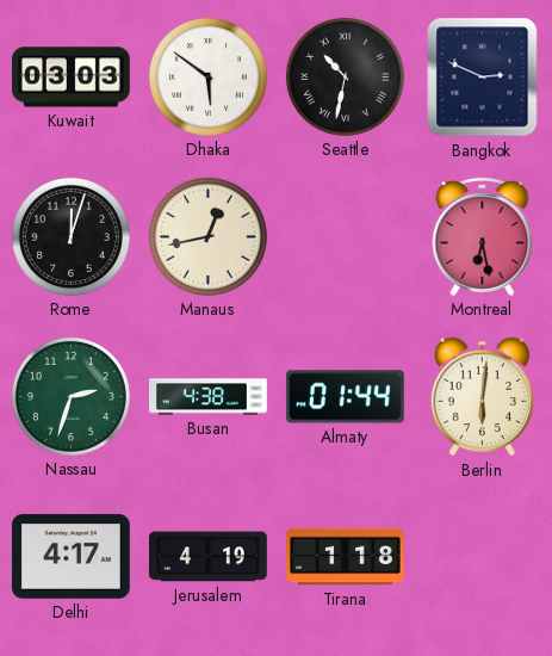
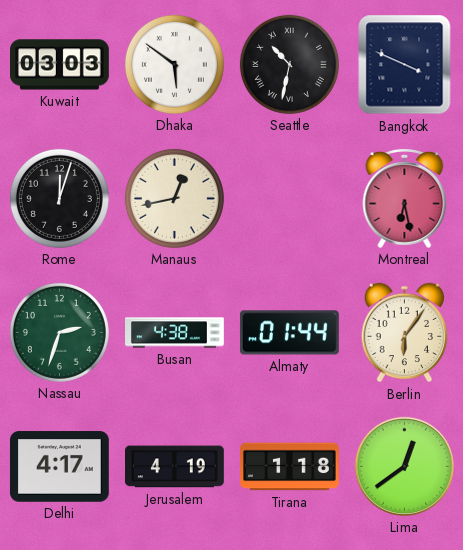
Bangkok: 2:49 -> 3:49 (405, 65)
Berlin: 6:01 -> 6:06 (404, 333)
Lima: none -> 12:39 (404, 466)
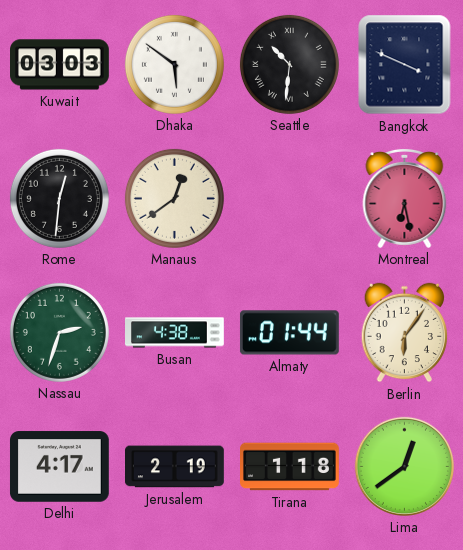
Seattle: 10:32 -> 10:31 (289, 64)
Rome: 12:03 -> 12:31 (59, 198)
Manaus: 12:43 -> 12:39 (174, 198)
Jerusalem: 4:19 -> 2:19 (175, 467)
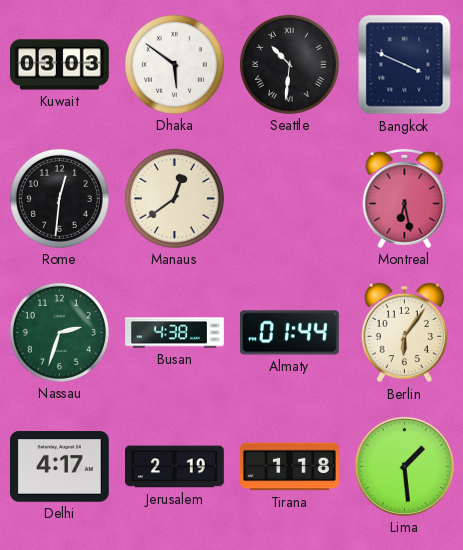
Lima: 12:39 -> 1:29 (404, 466)
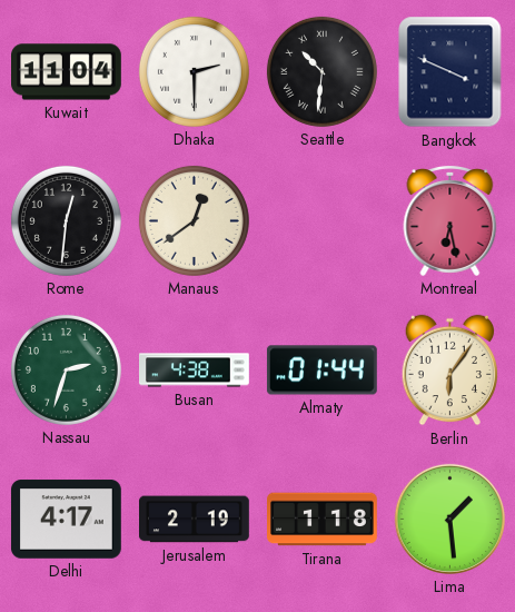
Kuwait: 03:03 -> 11:04 (67, 72)
Dhaka: 5:51 -> 2:30 (194, 71)
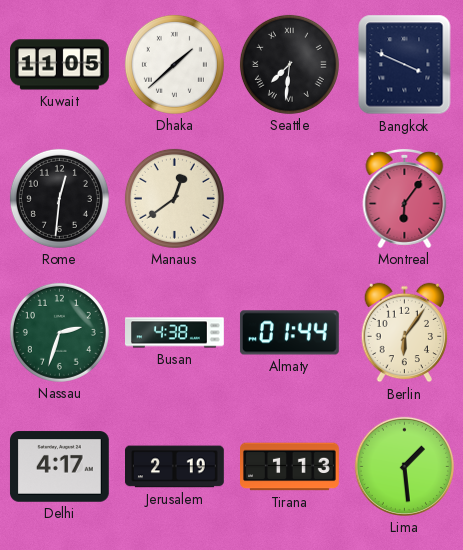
Kuwait: 11:04 -> 11:05 (60, 65)
Dhaka: 2:30 -> 1:38 (174, 64)
Seattle: 10:31 -> 7:31 (289, 64)
Montreal: 6:28 -> 6:06 (405, 198)
Tirana: 1:18 -> 1:13 (290, 467)
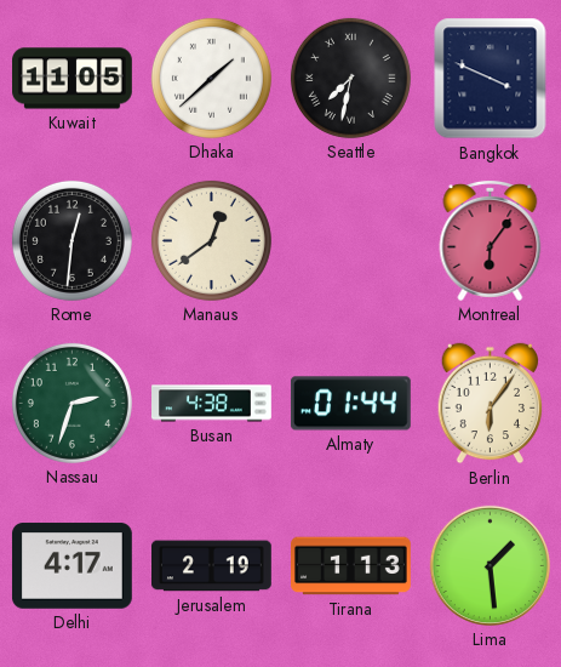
Seattle: 7:31 -> 7:32 (350, 78)
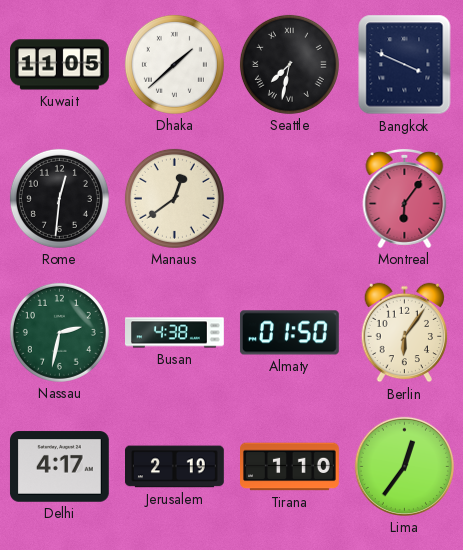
Nassau: 2:33 -> 2:32 (59, 332)
Almaty: 01:44 -> 01:50 (290, 333)
Tirana: 1:13 -> 1:10 (290, 467)
Lima: 1:29 -> 12:36 (404, 466)
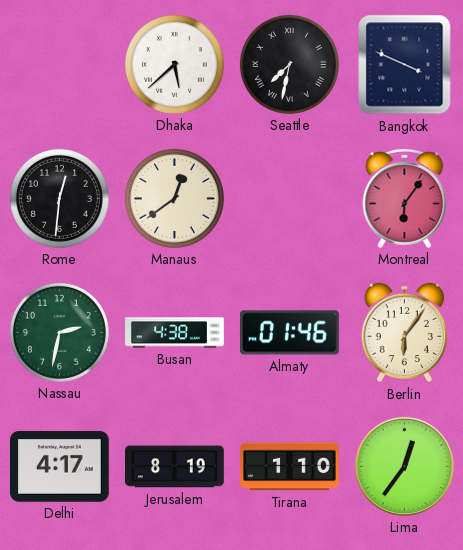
Kuwait: 11:05 -> none (60, 65)
Dhaka: 1:38 -> 5:38 (174, 64)
Almaty: 01:50 -> 01:46 (290, 333)
Jerusalem: 2:19 -> 8:19 (175, 467)
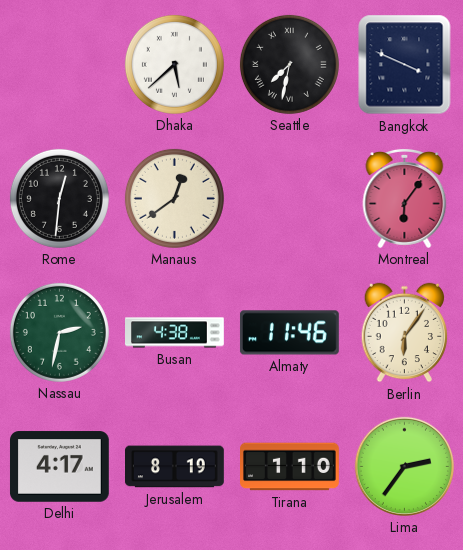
Almaty: 01:46 -> 11:46 (290, 333)
Lima: 12:36 -> 2:36 (404, 466)
